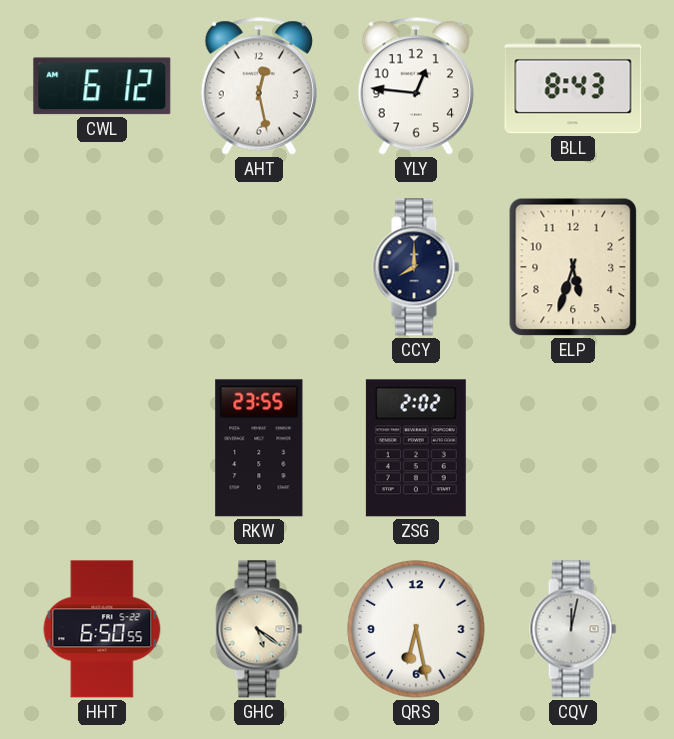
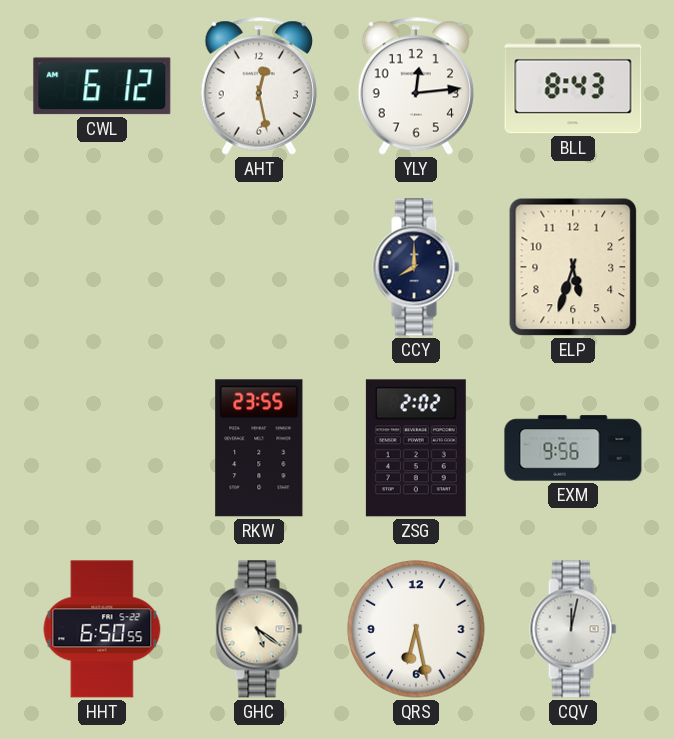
YLY: 12:46 -> 12:14 (415, 86)
EXM: none -> 9:56 (573, 448)
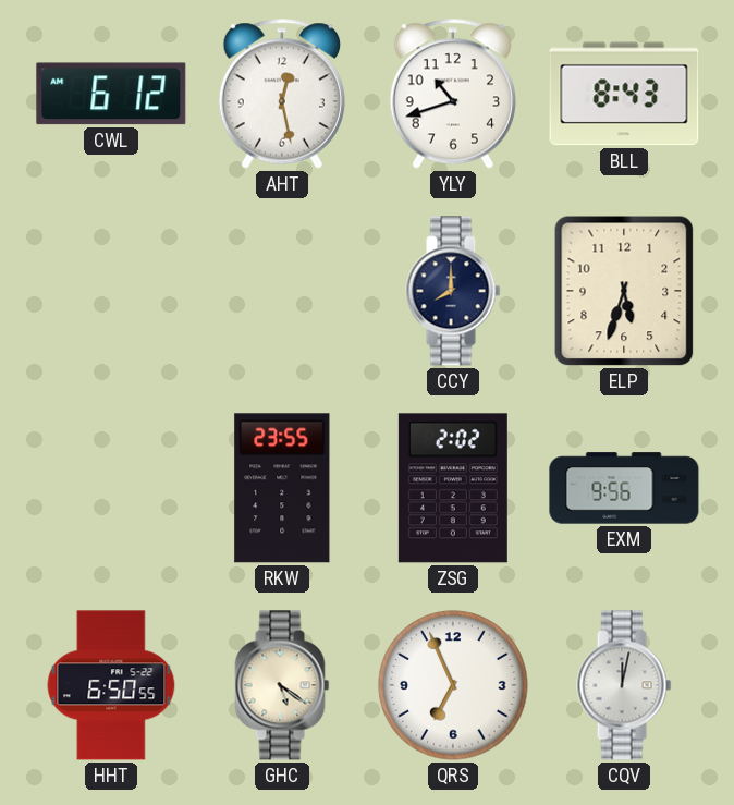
YLY: 12:14 -> 10:42 (452, 94)
QRS: 6:28 -> 6:56 (453, 685)
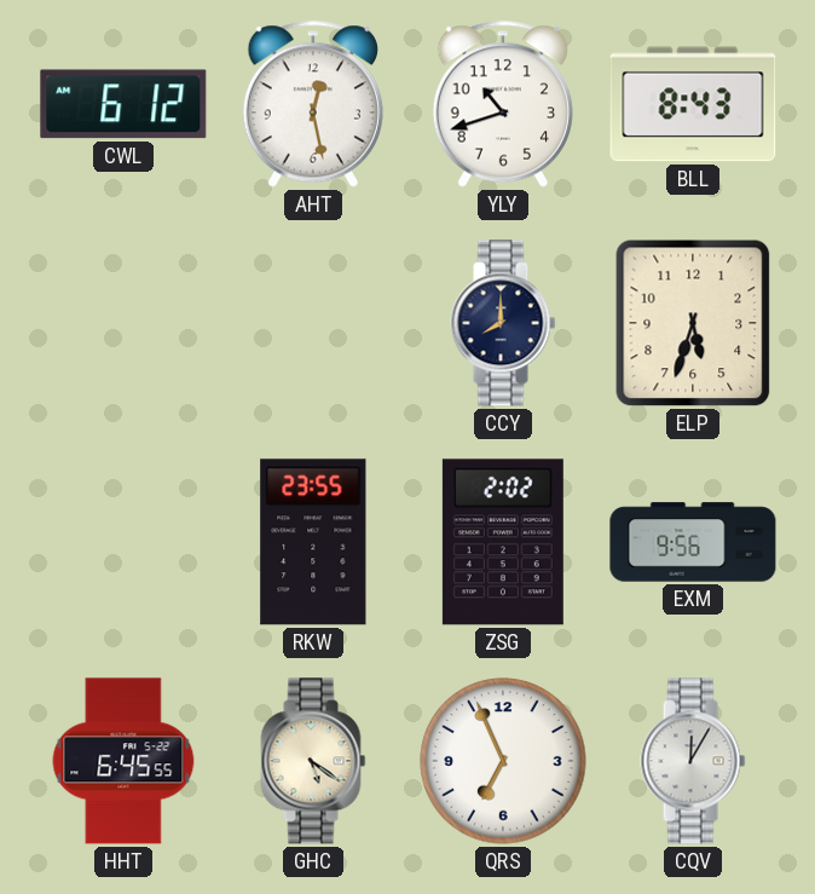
HHT: 6:50 -> 6:45 (123, 761)
CQV: 12:02 -> 12:05 (693, 761)
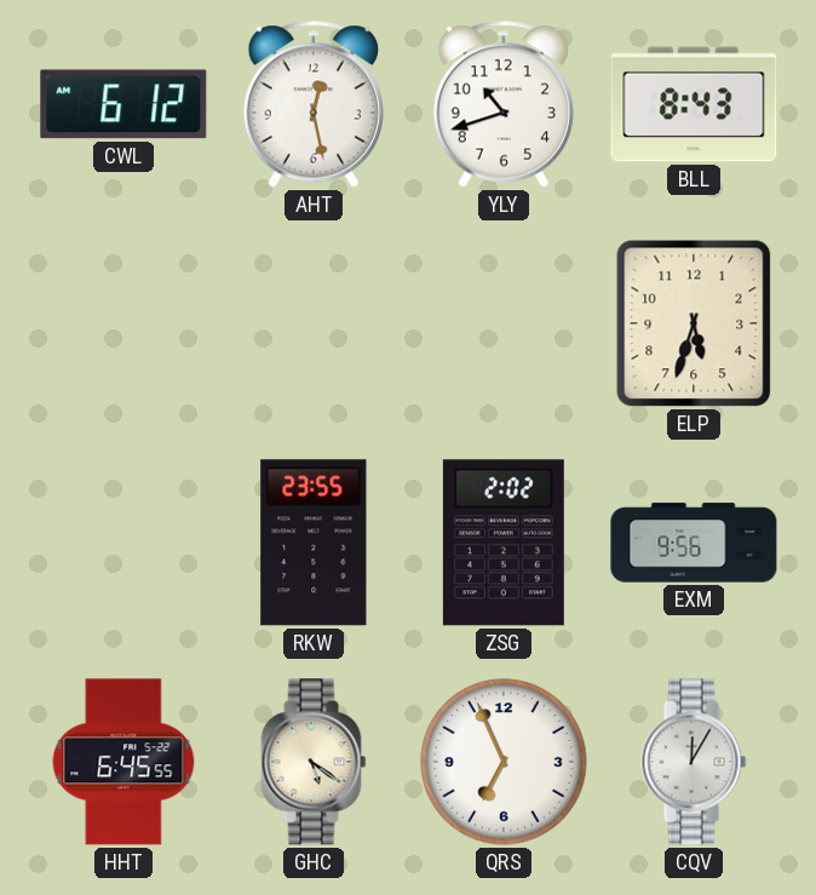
CCY: 8:00 -> none (503, 323)
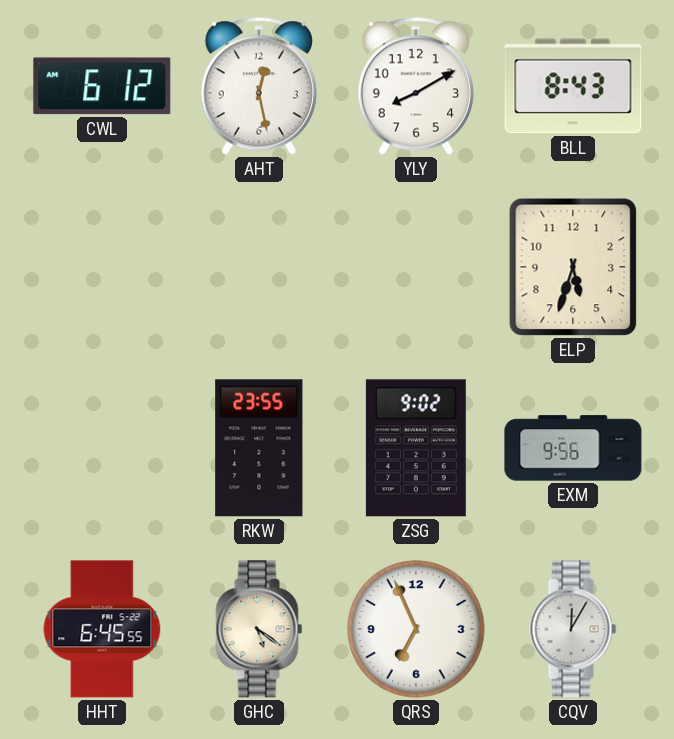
YLY: 10:42 -> 8:10 (415, 86)
ZSG: 2:02 -> 9:02 (416, 448)
